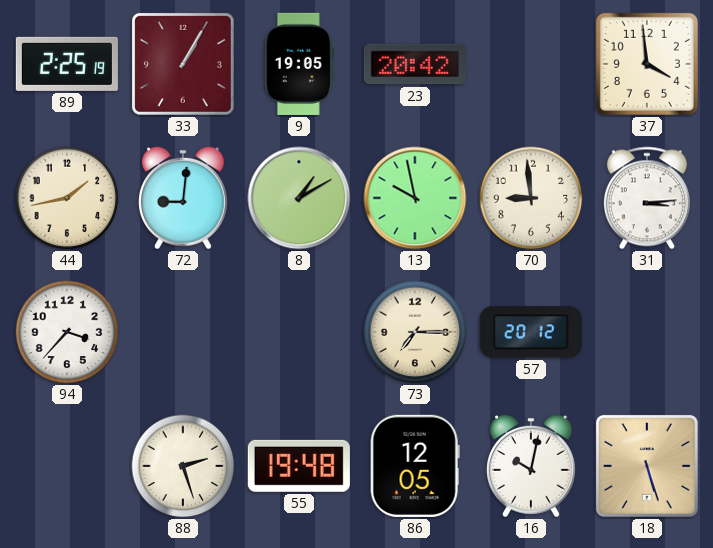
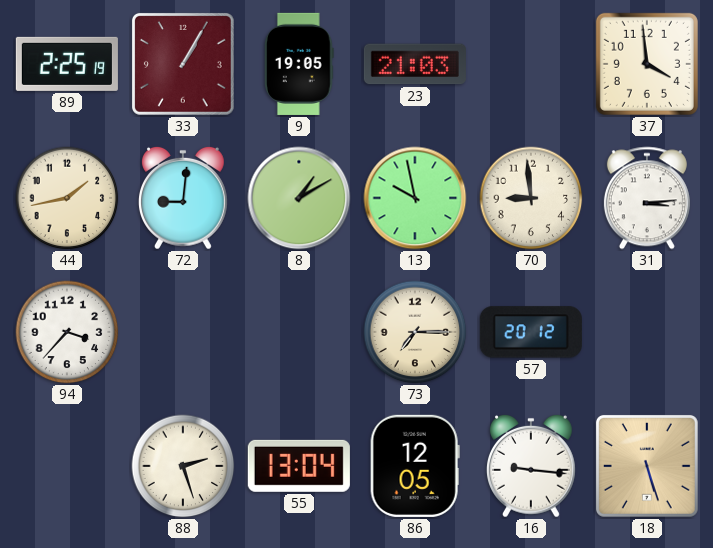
23: 20:42 -> 21:03 (415, 64)
55: 19:48 -> 13:04 (299, 466)
16: 10:02 -> 9:16 (531, 466)
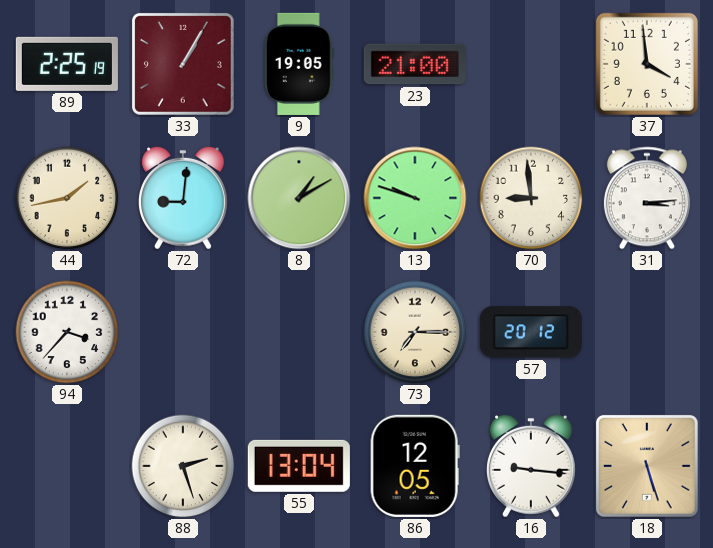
23: 21:03 -> 21:00 (415, 64)
13: 9:58 -> 9:48 (415, 198)
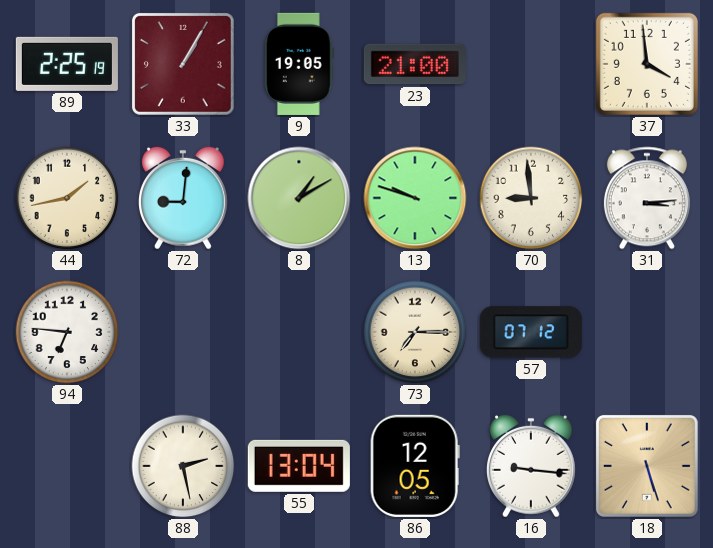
94: 3:37 -> 6:46 (67, 332)
57: 20:12 -> 07:12 (531, 332)
88: 2:27 -> 2:28 (183, 466)
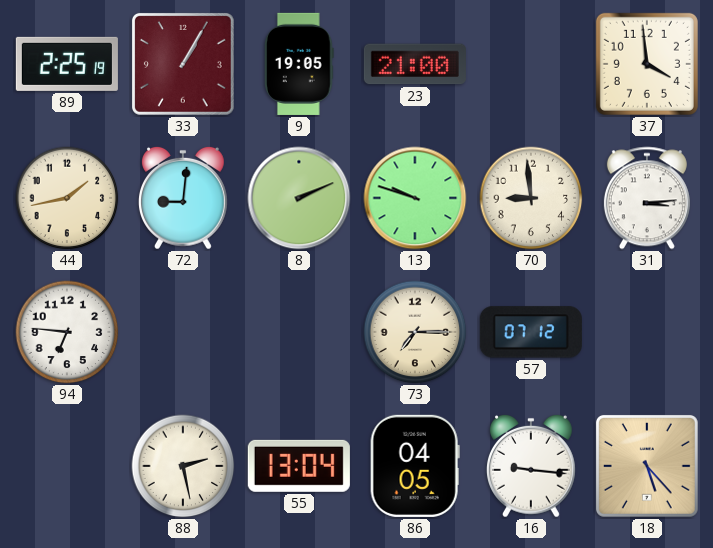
8: 1:10 -> 2:11 (299, 198)
86: 12:05 -> 04:05 (415, 466)
18: 5:27 -> 5:23 (647, 466)
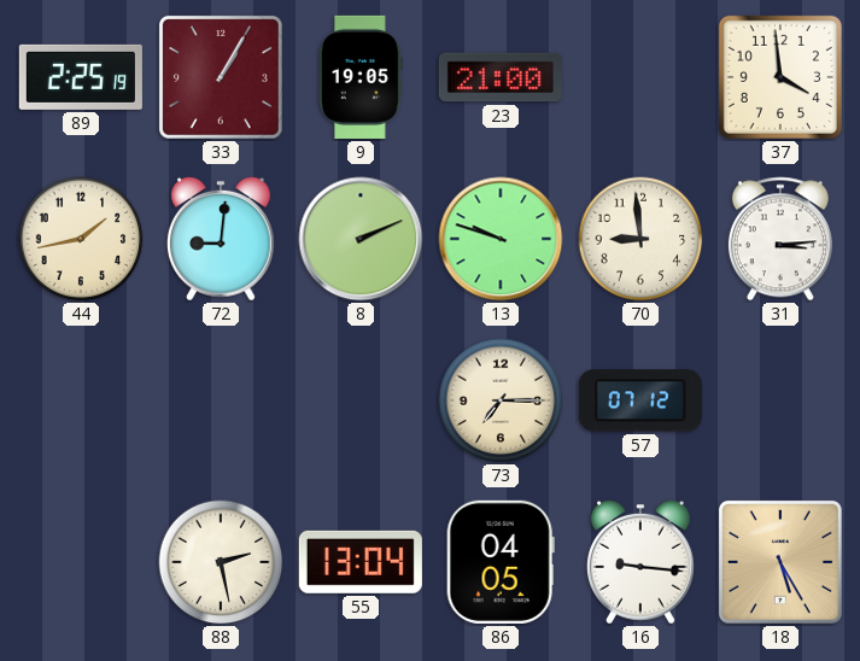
94: 6:46 -> none (67, 332)
18: 5:23 -> 5:25 (780, 562)
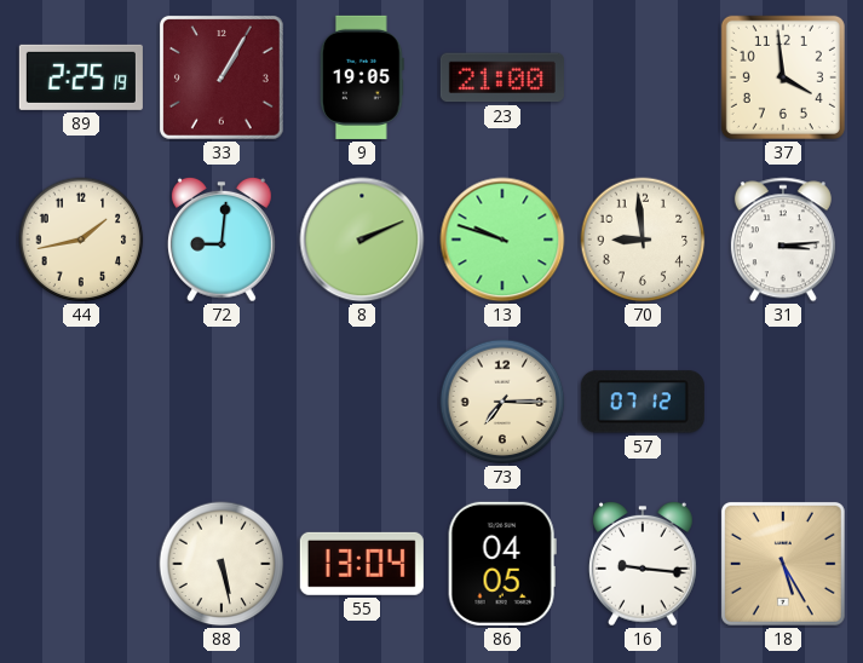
88: 2:28 -> 5:28 (221, 564)
